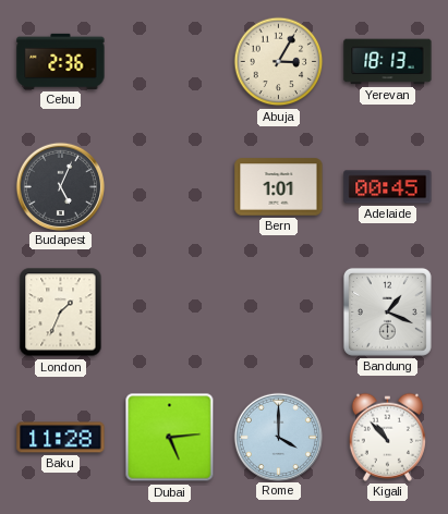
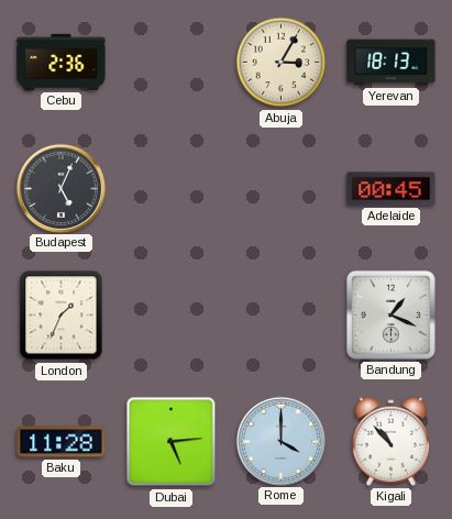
Bern: 1:01 -> none (279, 187)
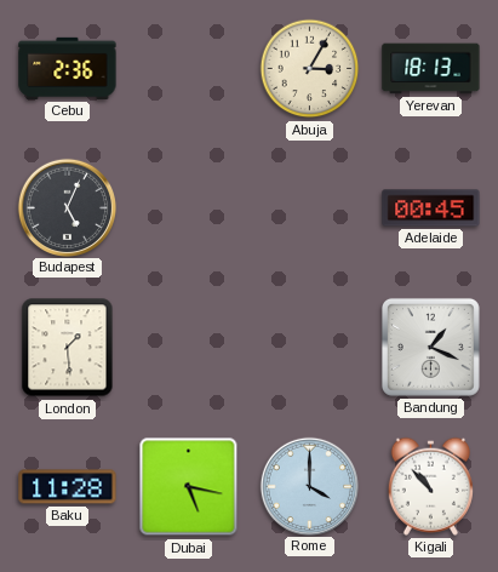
London: 1:34 -> 1:29 (68, 348)
Dubai: 5:14 -> 5:17 (189, 487)
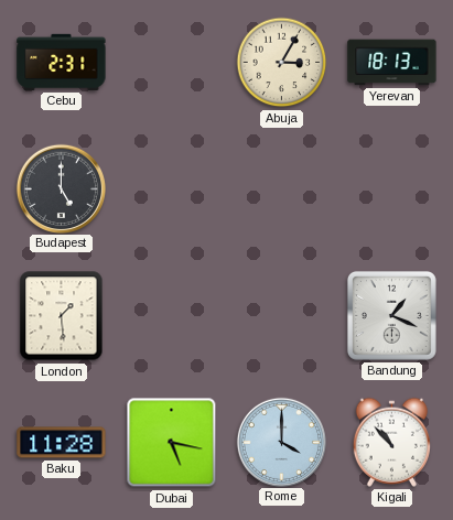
Cebu: 2:36 -> 2:31 (62, 62)
Budapest: 5:04 -> 5:00 (61, 188)
Adelaide: 00:45 -> none (431, 208)
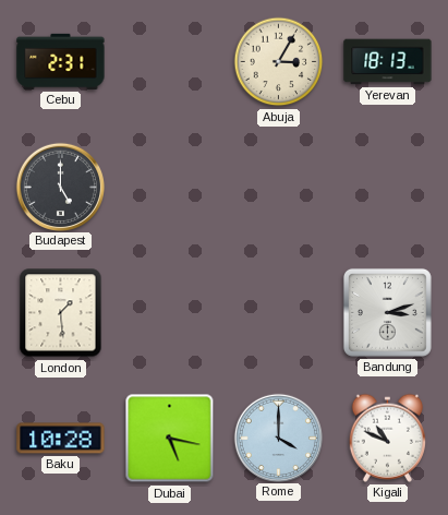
Bandung: 1:19 -> 3:12 (387, 312)
Baku: 11:28 -> 10:28 (61, 439)
Kigali: 10:53 -> 10:49 (387, 438)
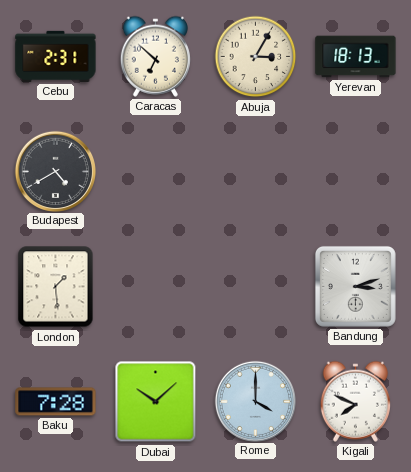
Caracas: none -> 6:52 (155, 56)
Budapest: 5:00 -> 4:40 (55, 171)
Baku: 10:28 -> 7:28 (56, 402)
Dubai: 5:17 -> 10:08 (156, 402)
Kigali: 10:49 -> 7:49 (355, 401)
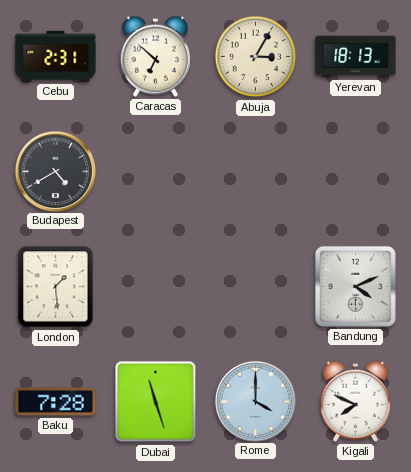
Bandung: 3:12 -> 4:11 (355, 286)
Dubai: 10:08 -> 11:27 (156, 402)
